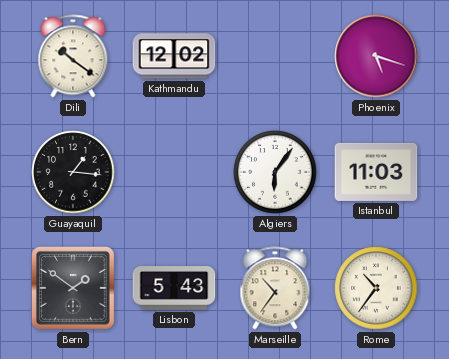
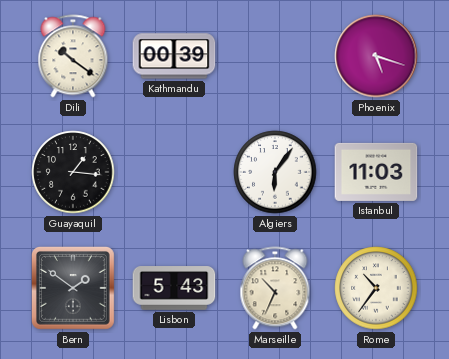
Kathmandu: 12:02 -> 00:39 (174, 56)
Marseille: 10:36 -> 10:34 (275, 288)
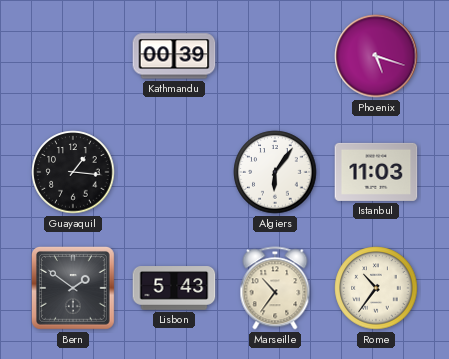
Dili: 10:21 -> none (73, 56)
Marseille: 10:34 -> 10:36 (275, 288)
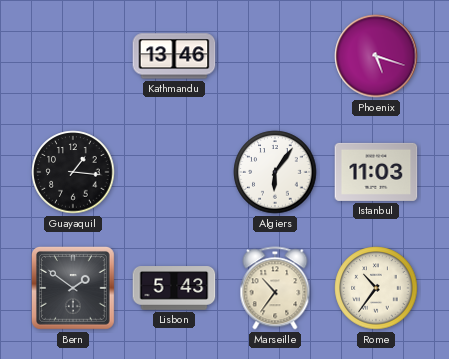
Kathmandu: 00:39 -> 13:46 (174, 56)
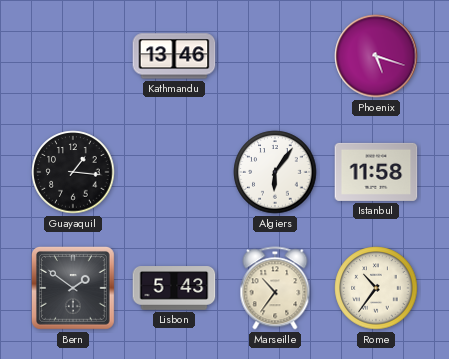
Istanbul: 11:03 -> 11:58 (376, 172)
